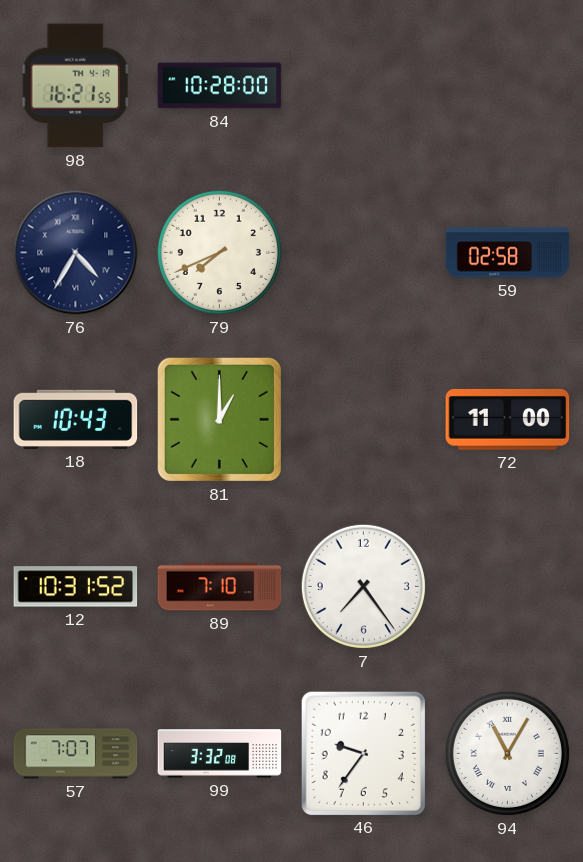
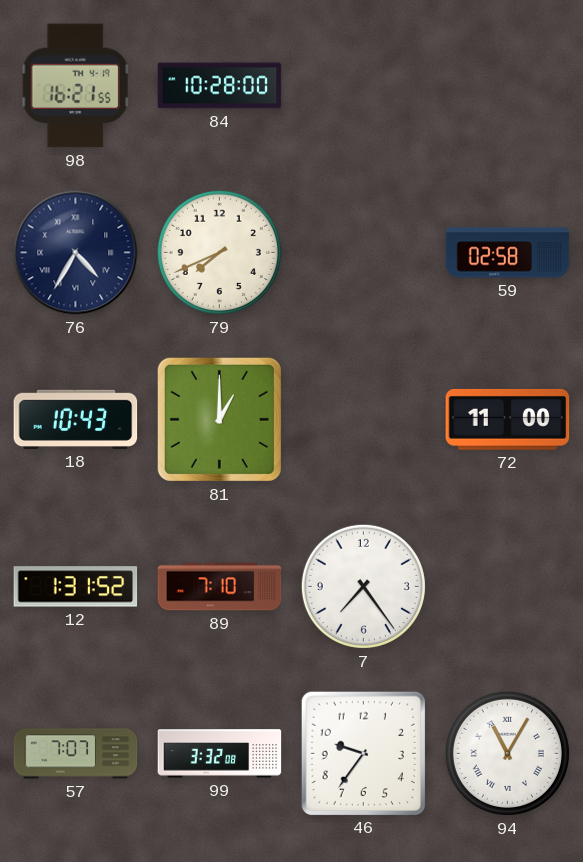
12: 10:31 -> 1:31 (76, 587)
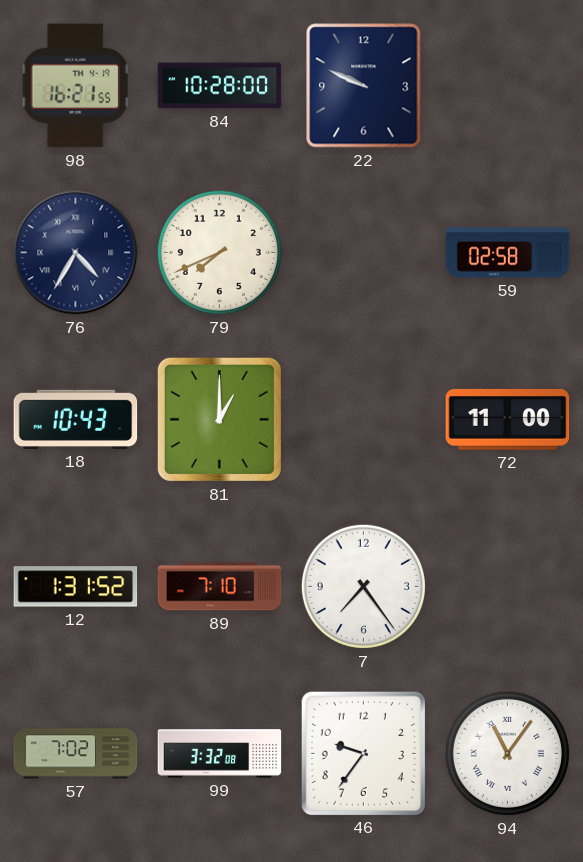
22: none -> 9:49 (364, 86)
57: 7:07 -> 7:02 (76, 754)
94: 11:05 -> 11:06 (507, 753)
